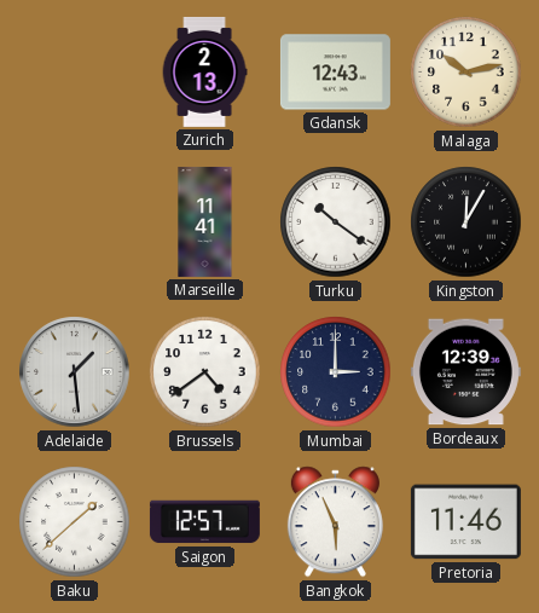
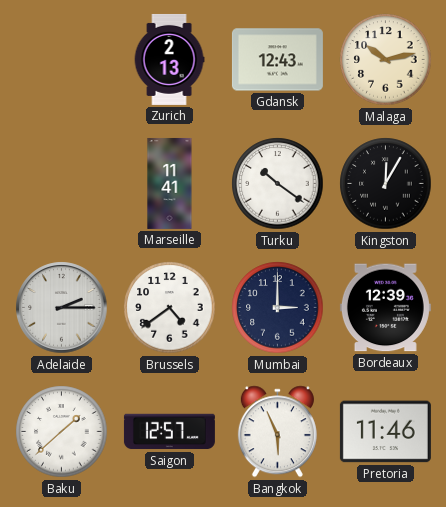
Adelaide: 1:29 -> 2:15 (62, 308)
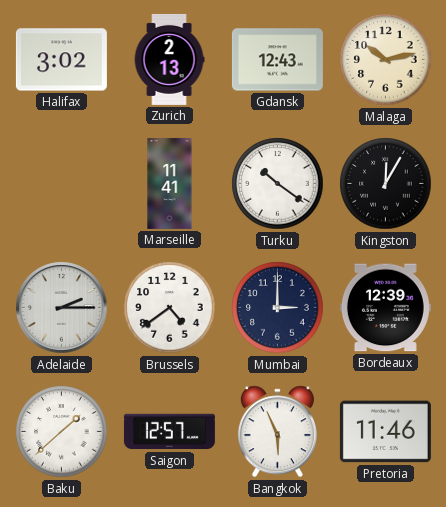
Halifax: none -> 3:02 (61, 60)
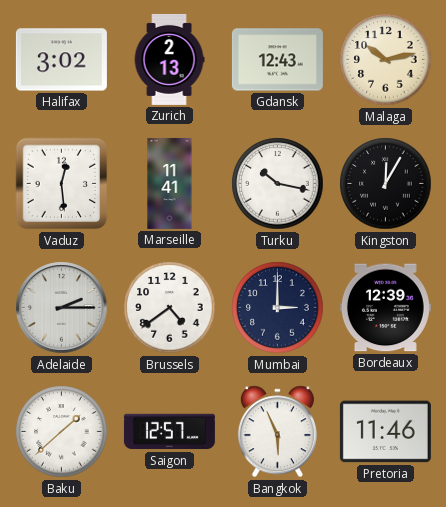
Vaduz: none -> 12:29 (62, 184)
Turku: 10:21 -> 10:17 (278, 184)
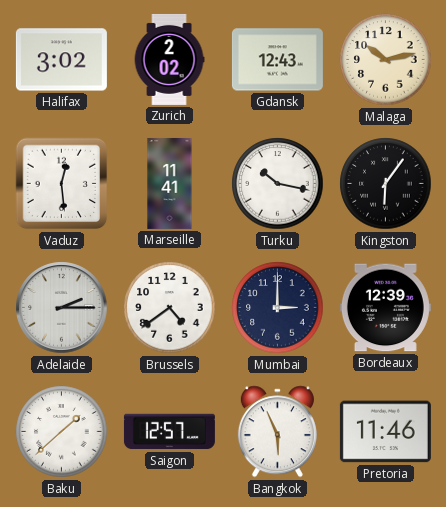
Zurich: 2:13 -> 2:02 (169, 59)
Kingston: 12:05 -> 6:06 (386, 184)
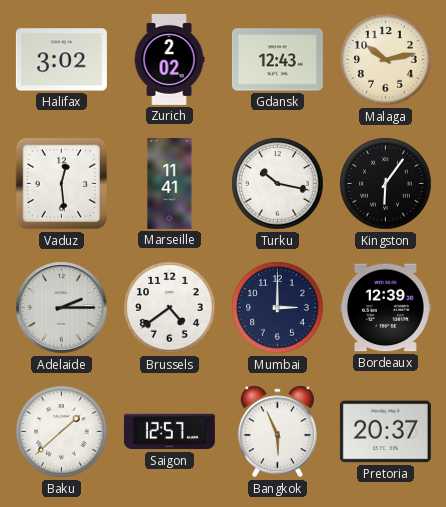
Pretoria: 11:46 -> 20:37 (385, 432)
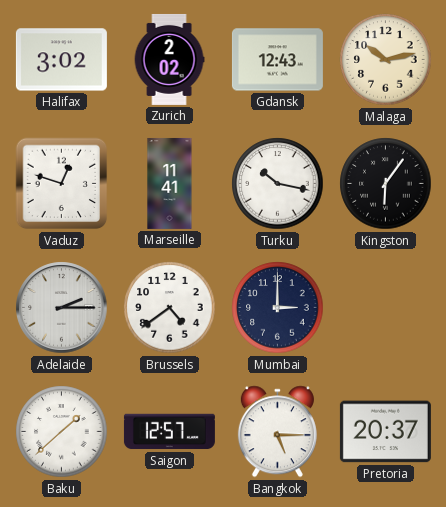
Vaduz: 12:29 -> 12:48 (62, 184)
Bordeaux: 12:39 -> none (385, 308)
Bangkok: 5:56 -> 5:15 (277, 432)
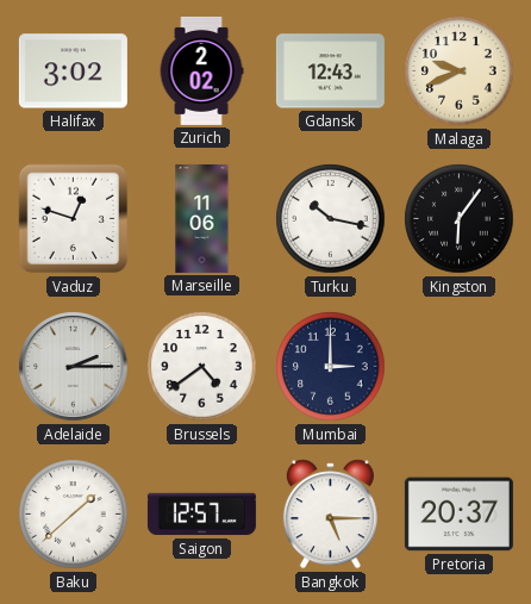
Malaga: 10:13 -> 9:41 (460, 71)
Marseille: 11:41 -> 11:06 (202, 218)
